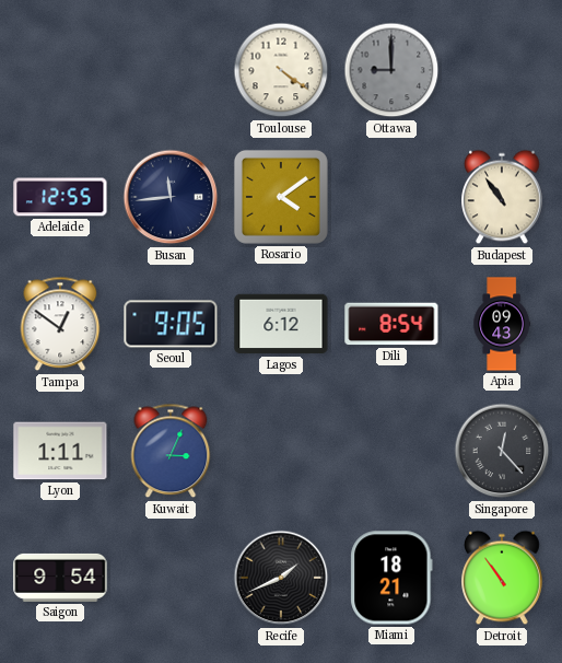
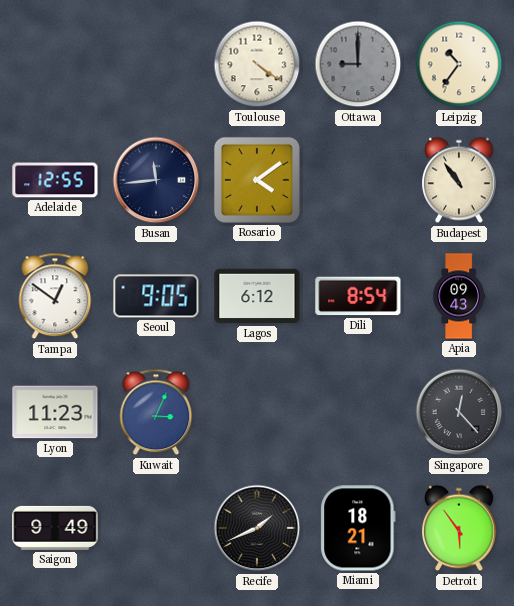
Leipzig: none -> 10:36 (459, 64)
Lyon: 1:11 -> 11:23 (55, 412)
Saigon: 9:54 -> 9:49 (55, 528)
Detroit: 10:54 -> 5:54 (459, 528)
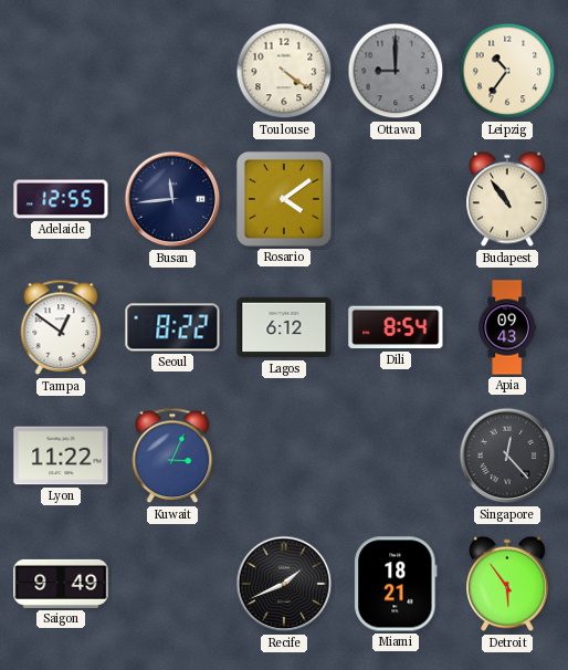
Seoul: 9:05 -> 8:22 (172, 327)
Lyon: 11:23 -> 11:22 (61, 456)
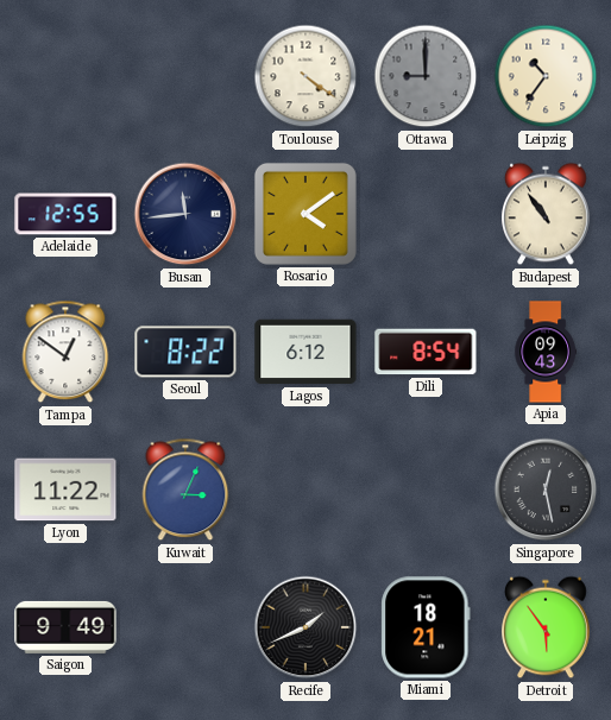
Singapore: 12:23 -> 12:28 (546, 490)
